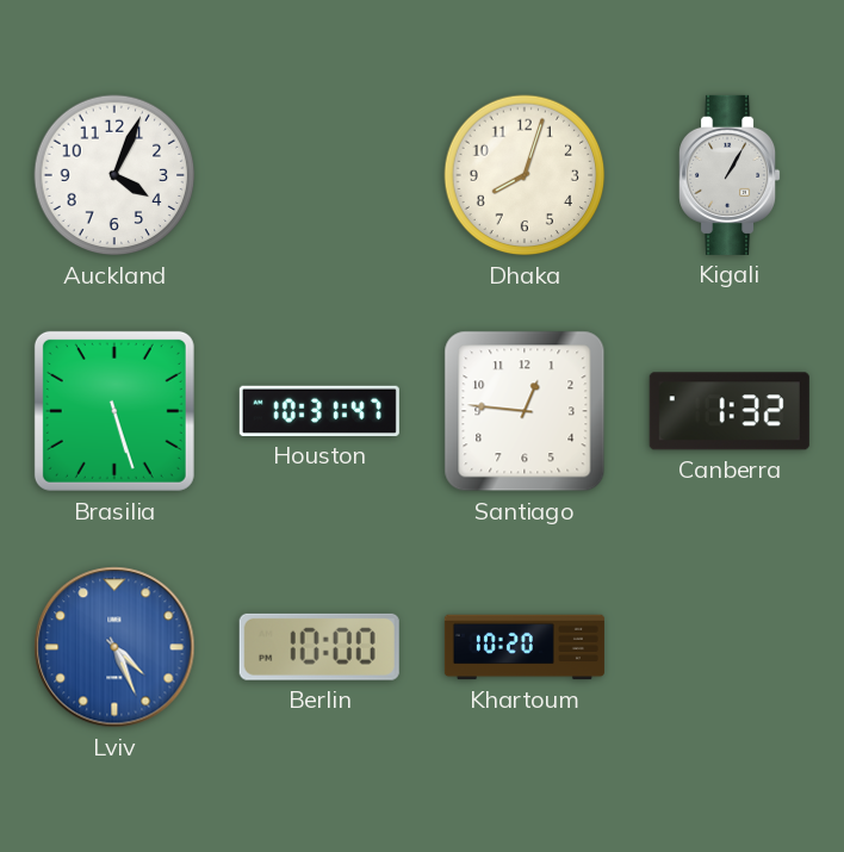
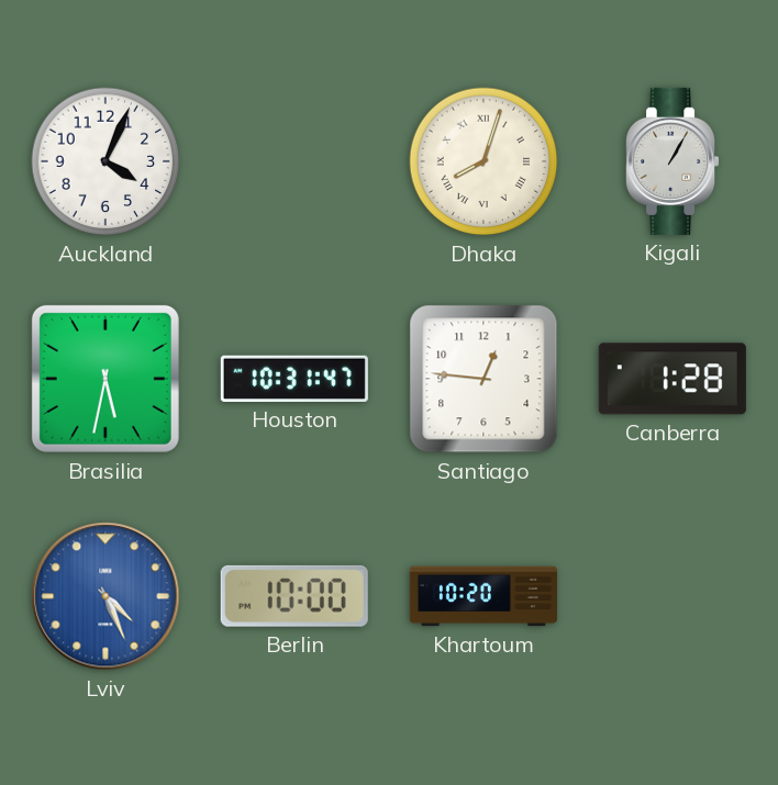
Dhaka numerals: Arabic -> Roman (484, 161)
Brasilia: 5:27 -> 5:32 (105, 379)
Canberra: 1:32 -> 1:28 (673, 379)
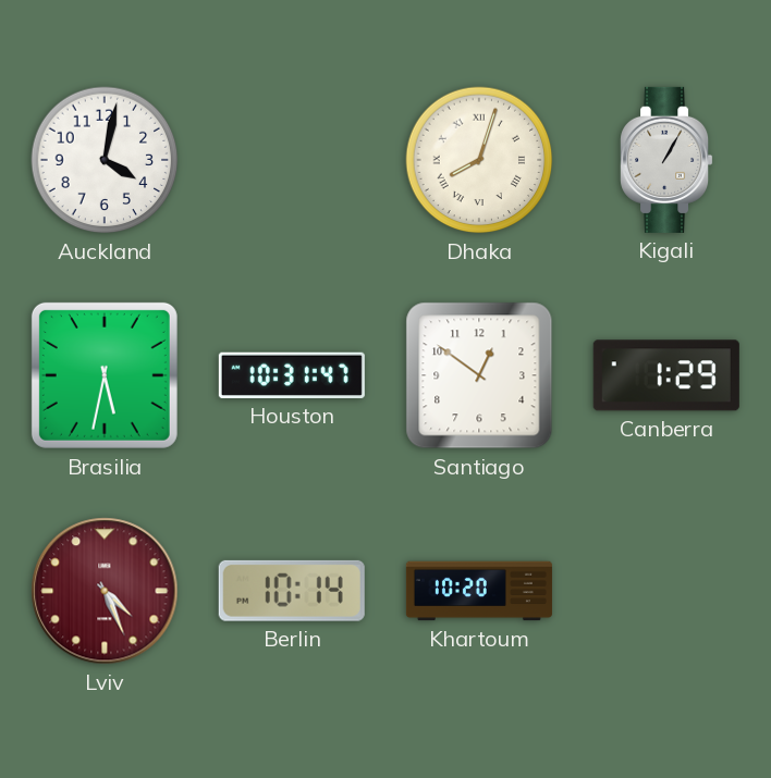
Auckland: 4:04 -> 4:02 (105, 160)
Santiago: 12:46 -> 12:51 (479, 375)
Canberra: 1:28 -> 1:29 (666, 375)
Lviv dial: blue -> burgundy (105, 591)
Berlin: 10:00 -> 10:14 (292, 591)
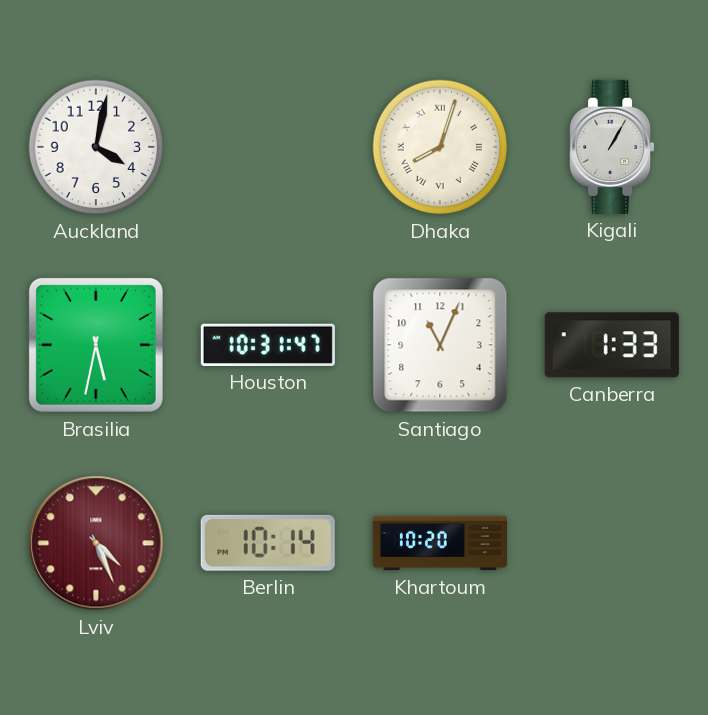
Santiago: 12:51 -> 11:04 (440, 345)
Canberra: 1:29 -> 1:33 (612, 345)
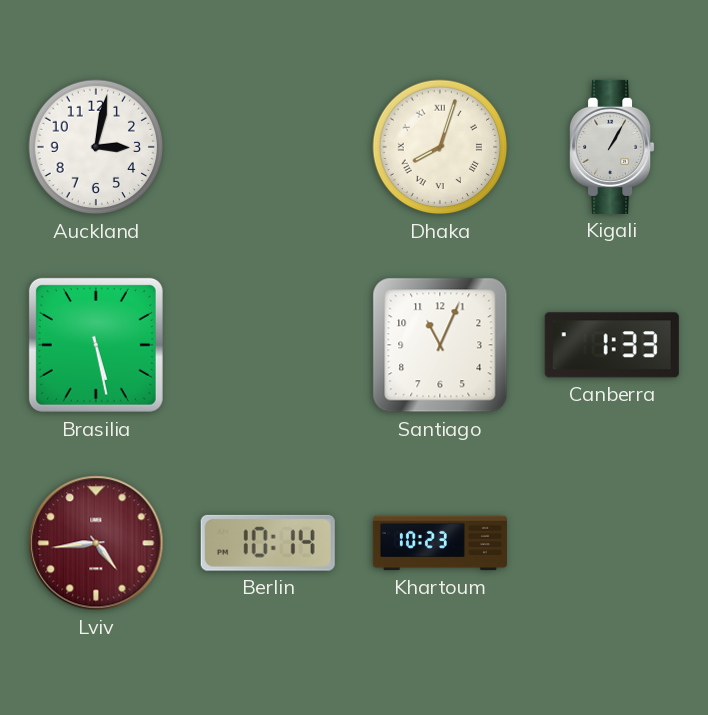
Auckland: 4:02 -> 3:02 (96, 147)
Brasilia: 5:32 -> 5:28 (96, 345)
Houston: 10:31 -> none (268, 345)
Lviv: 4:26 -> 4:44 (96, 543)
Khartoum: 10:20 -> 10:23 (440, 543)
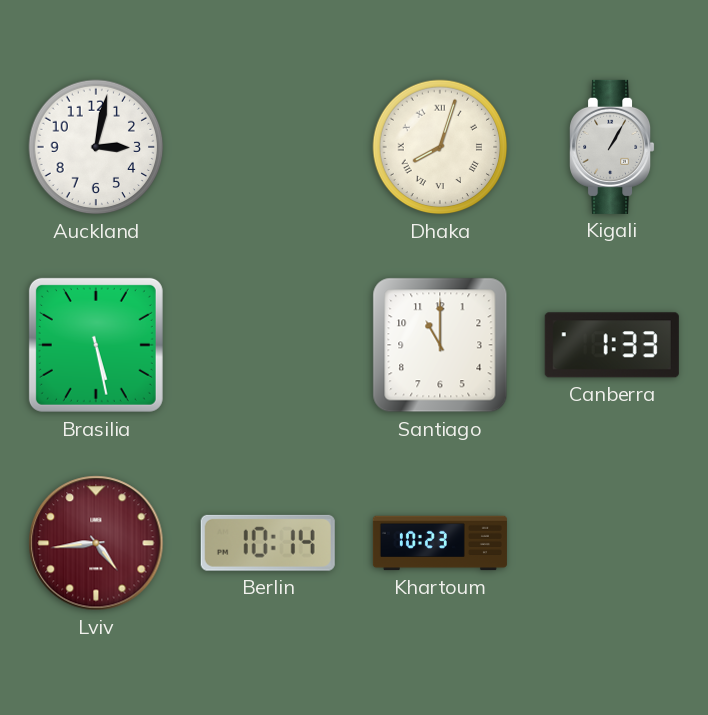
Santiago: 11:04 -> 11:00 (440, 345)
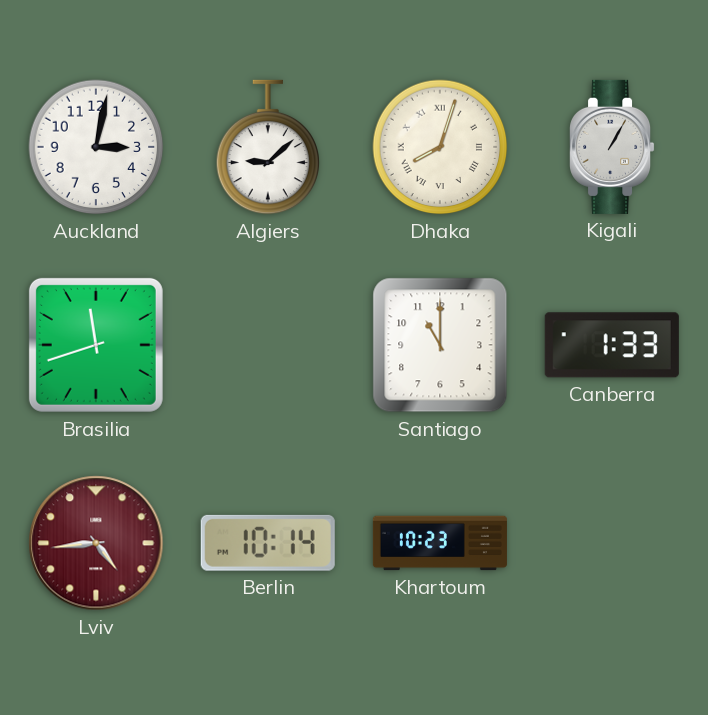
Algiers: none -> 9:08 (268, 147)
Brasilia: 5:28 -> 11:42 (96, 345)
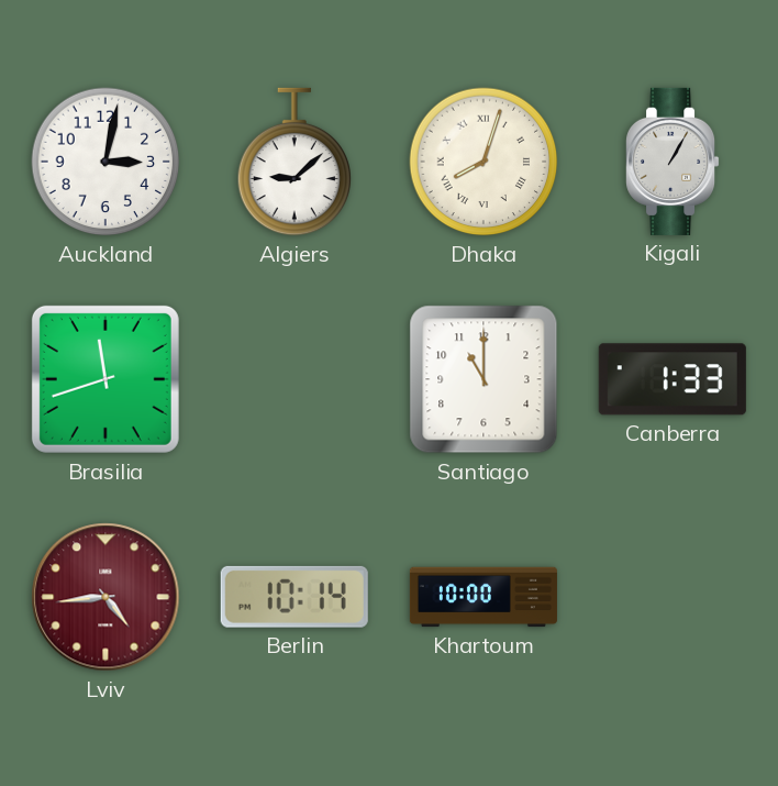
Khartoum: 10:23 -> 10:00 (484, 597)
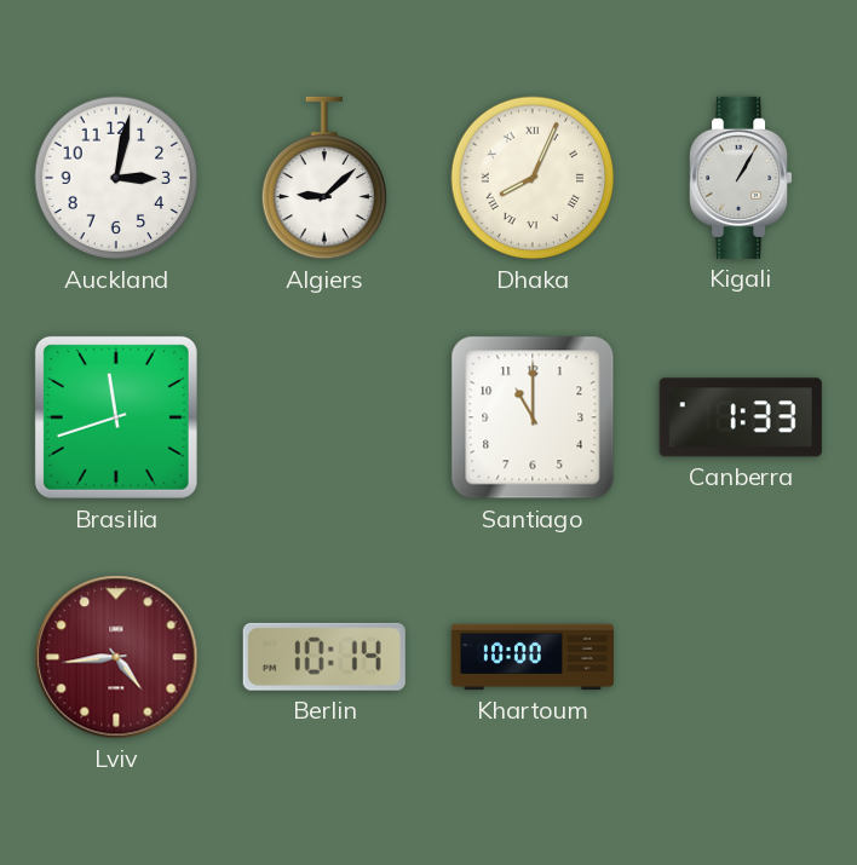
Dhaka: 8:03 -> 8:04 (533, 178)
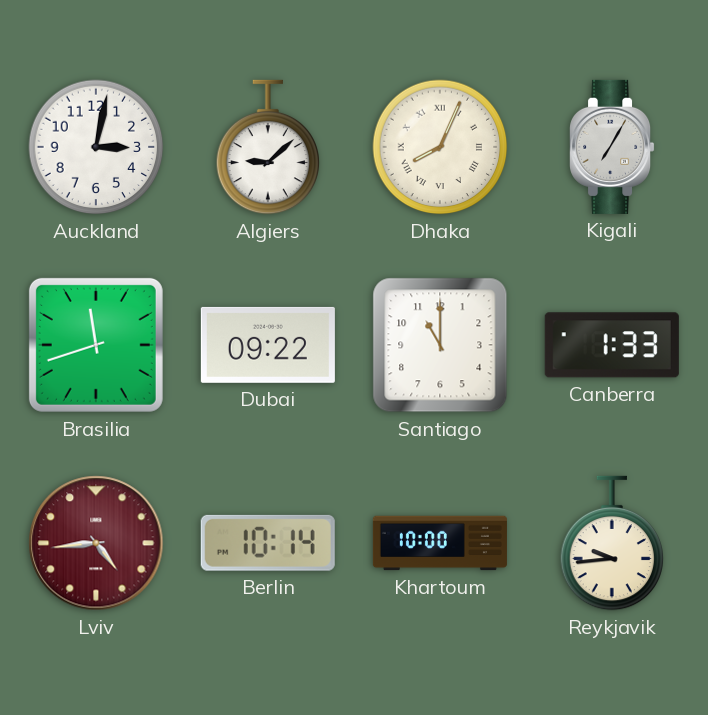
Kigali: 1:05 -> 7:05 (613, 147)
Dubai: none -> 09:22 (268, 345)
Reykjavik: none -> 9:44 (612, 543)
